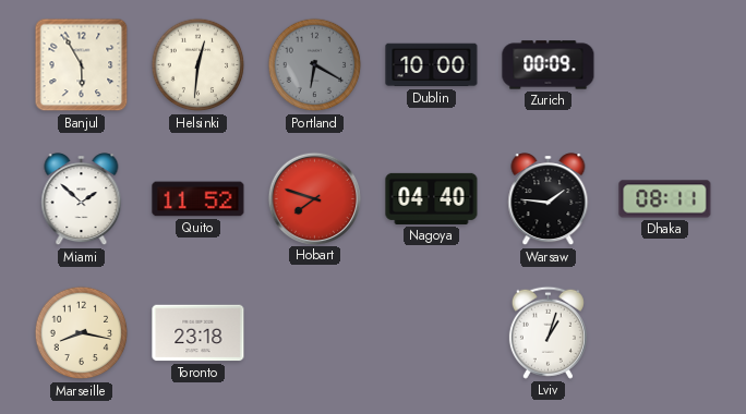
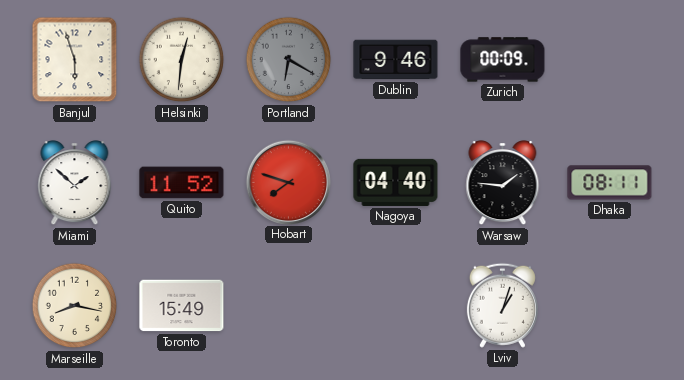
Banjul: 5:55 -> 5:57 (75, 60)
Dublin: 10:00 -> 9:46 (396, 60)
Toronto: 23:18 -> 15:49 (182, 306)
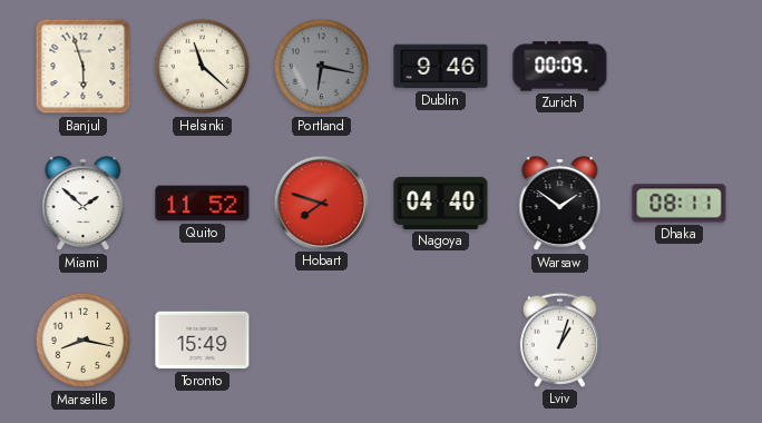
Helsinki: 12:31 -> 11:22 (203, 67)
Portland: 6:20 -> 6:17 (322, 67)
Warsaw: 1:46 -> 1:51 (560, 204)
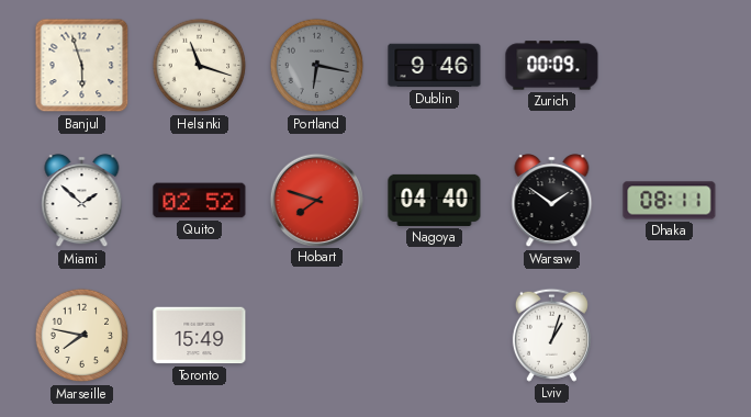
Helsinki: 11:22 -> 11:18 (200, 66)
Quito: 11:52 -> 02:52 (200, 201)
Marseille: 8:17 -> 7:47 (82, 336)
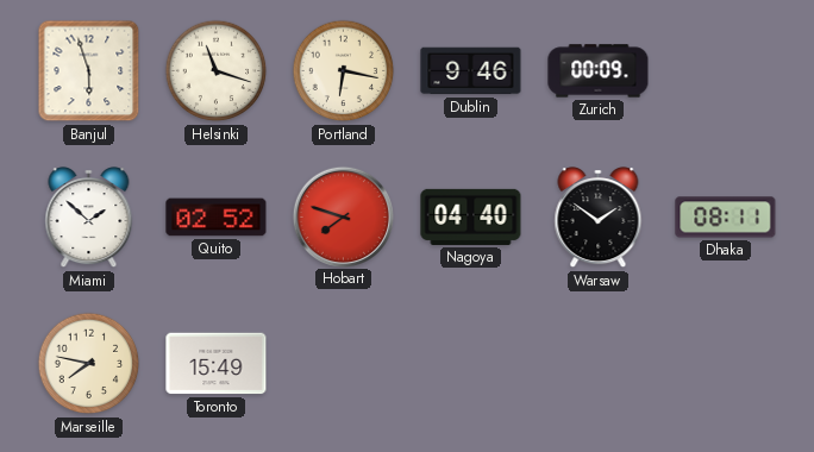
Portland dial: grey -> cream (344, 71)
Lviv: 1:03 -> none (551, 335)
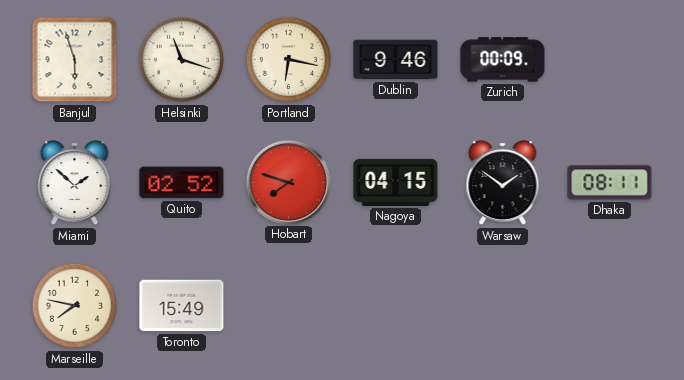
Nagoya: 04:40 -> 04:15 (396, 182)
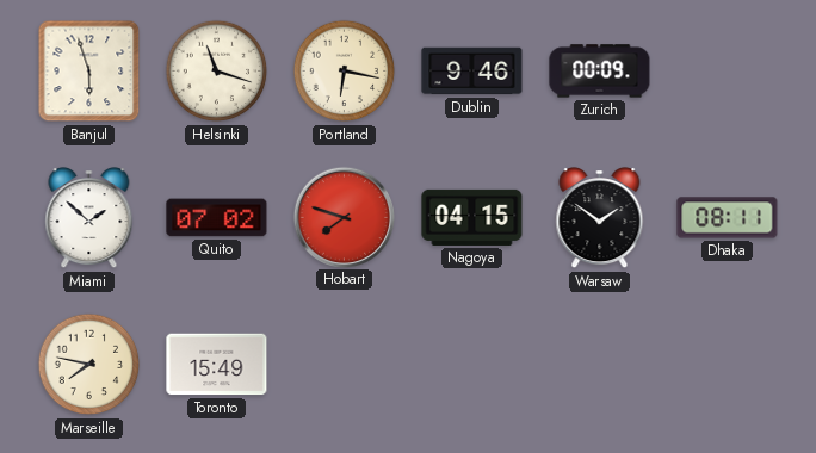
Quito: 02:52 -> 07:02 (217, 218)
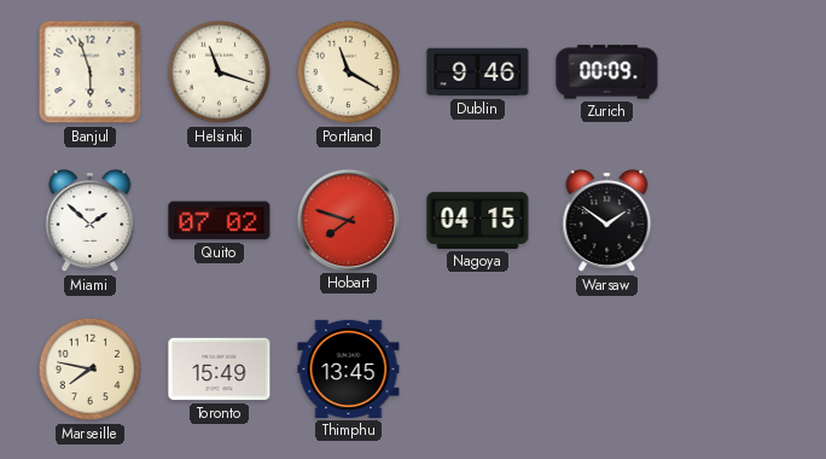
Portland: 6:17 -> 11:20 (349, 72)
Dhaka: 08:11 -> none (728, 218)
Thimphu: none -> 13:45 (349, 368)
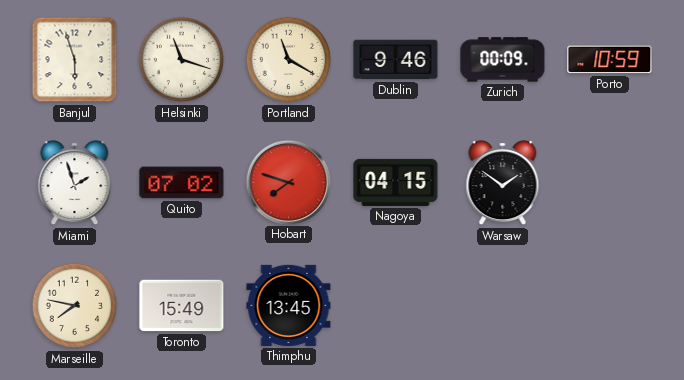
Porto: none -> 10:59 (610, 60)
Miami: 1:52 -> 1:57 (75, 183)
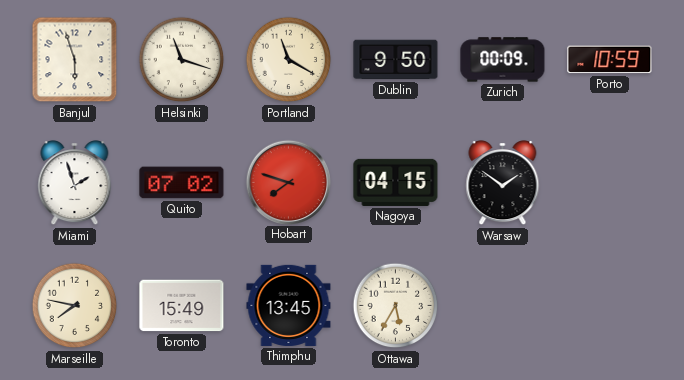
Dublin: 9:46 -> 9:50 (396, 60)
Ottawa: none -> 5:35 (396, 306)
